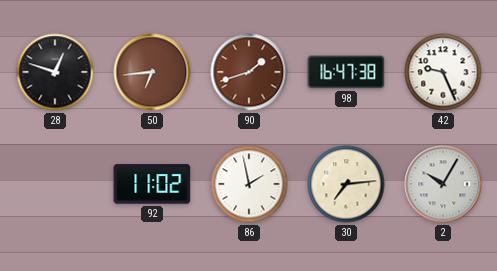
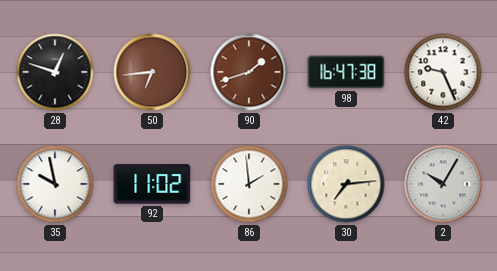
35: none -> 9:58 (55, 184)
86: 1:58 -> 1:59 (249, 184)
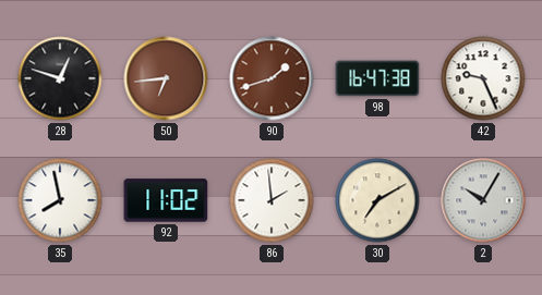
35: 9:58 -> 7:58 (60, 200)
30: 7:14 -> 7:10 (377, 200)
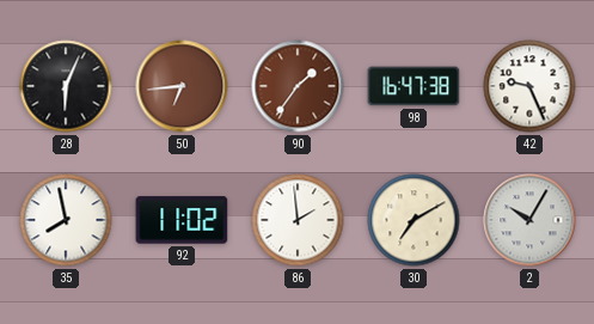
28: 12:48 -> 6:04 (66, 86)
90: 1:42 -> 1:36 (298, 86)
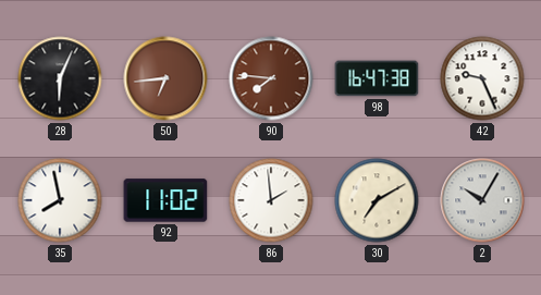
90: 1:36 -> 7:46 (271, 78)
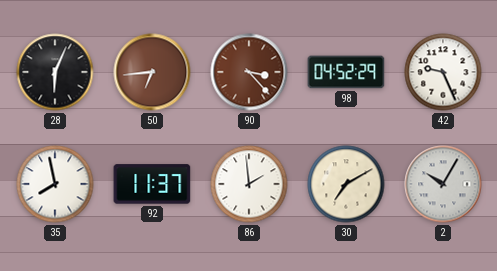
90: 7:46 -> 3:23 (249, 72)
98: 16:47 -> 04:52 (346, 72)
92: 11:02 -> 11:37 (152, 184)
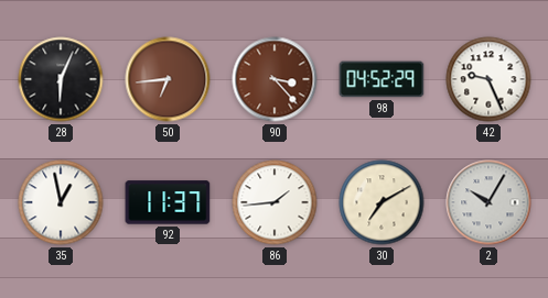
35: 7:58 -> 12:58 (61, 202)
86: 1:59 -> 1:44 (275, 202)
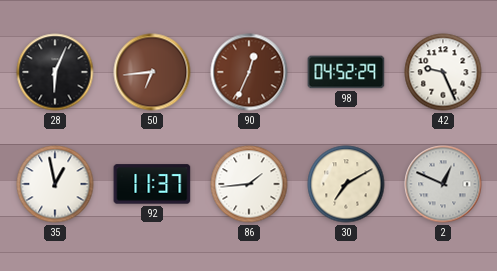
90: 3:23 -> 12:34 (249, 72)
2: 10:05 -> 12:49 (443, 184)
